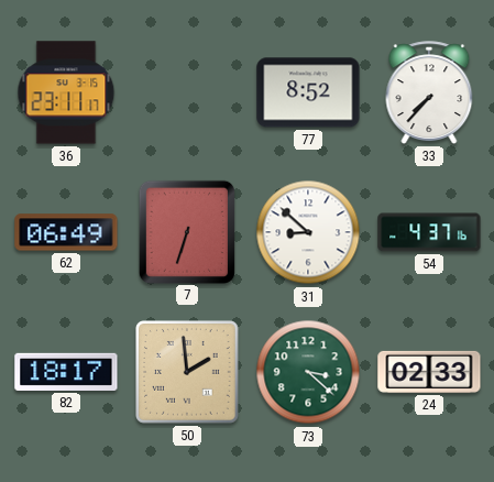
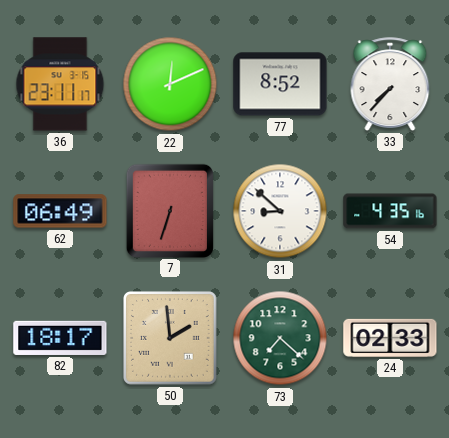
22: none -> 12:11 (170, 84)
54: 4:37 -> 4:35 (390, 211)
73: 3:22 -> 7:22 (280, 338)
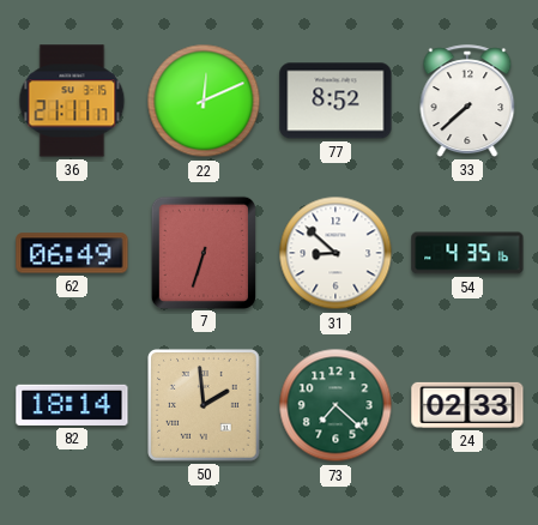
36: 23:11 -> 21:11 (72, 101)
33: 7:37 -> 7:38 (467, 101)
82: 18:17 -> 18:14 (72, 405)
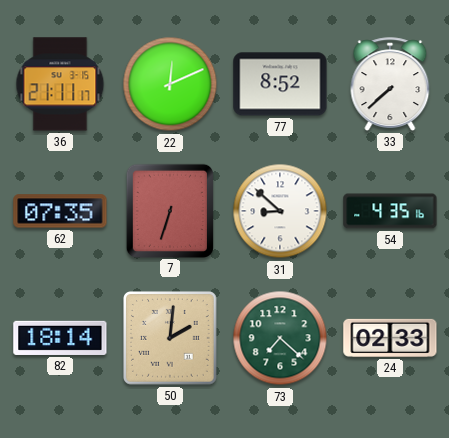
62: 06:49 -> 07:35 (60, 211)
50: 1:59 -> 2:01 (171, 339)
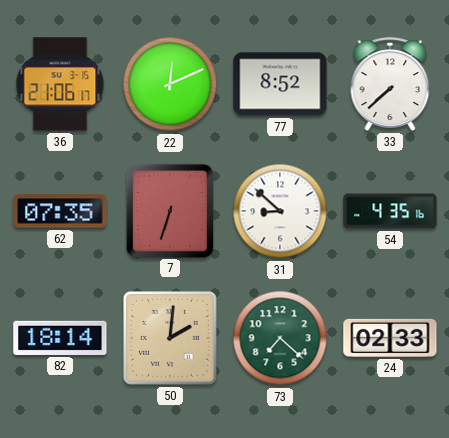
36: 21:11 -> 21:06 (60, 84)
